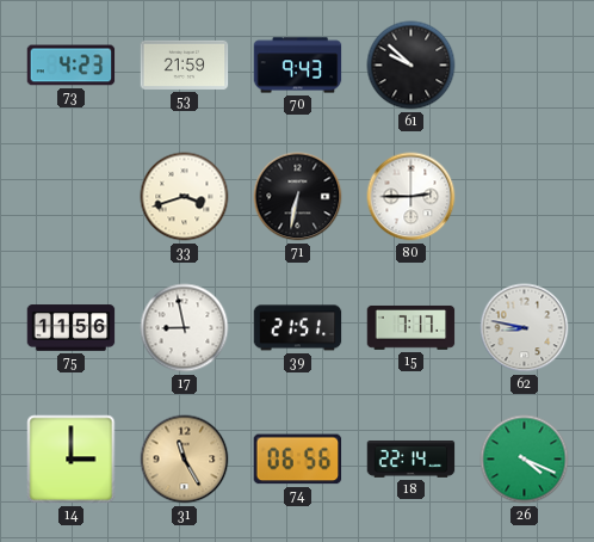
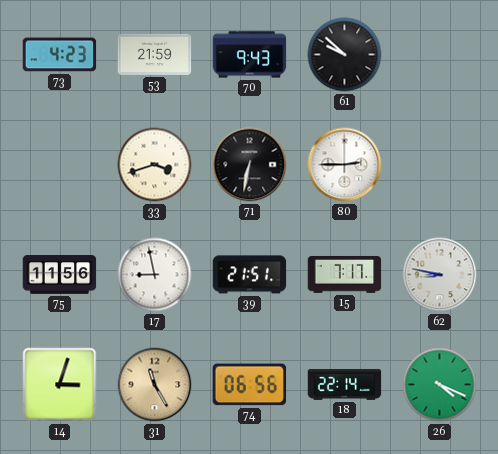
14: 3:00 -> 3:03 (60, 385)
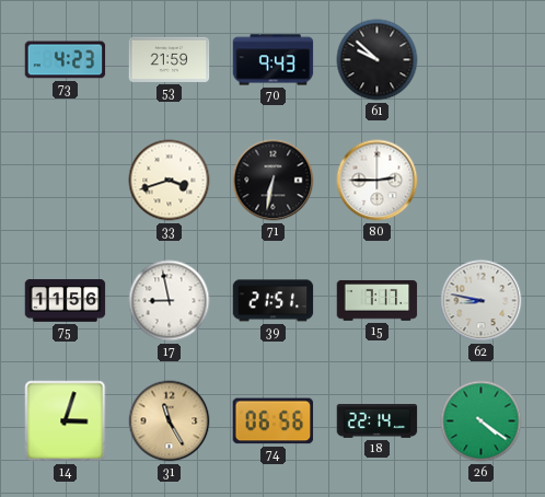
26: 4:19 -> 4:21 (482, 421)
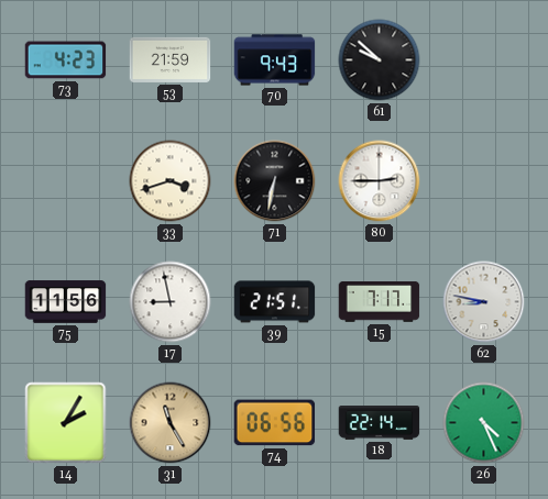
14: 3:03 -> 2:05 (66, 423)
26: 4:21 -> 4:26 (484, 423)
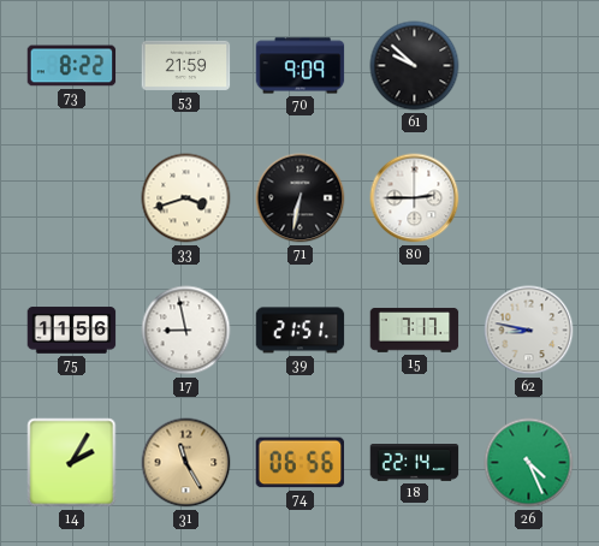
73: 4:23 -> 8:22 (72, 66)
70: 9:43 -> 9:09 (301, 66)
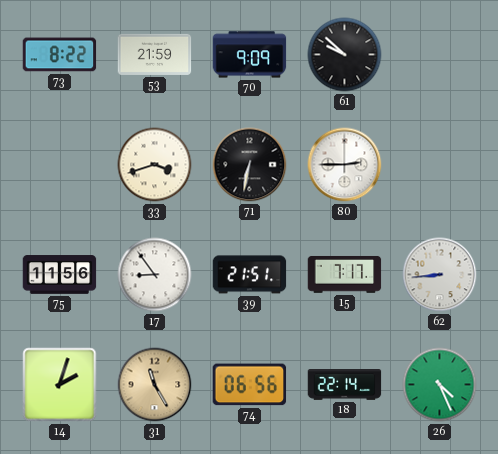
17: 8:58 -> 8:54 (155, 275)
62: 8:47 -> 8:44 (440, 275)
14: 2:05 -> 2:03 (60, 385)
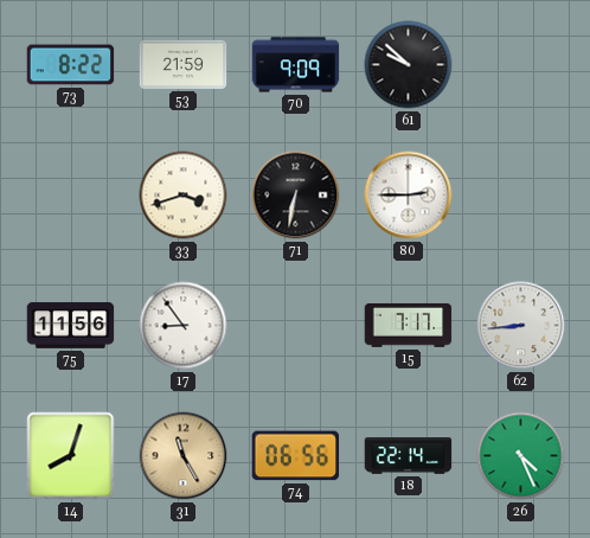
39: 21:51 -> none (250, 275)
14: 2:03 -> 8:03 (71, 456)
